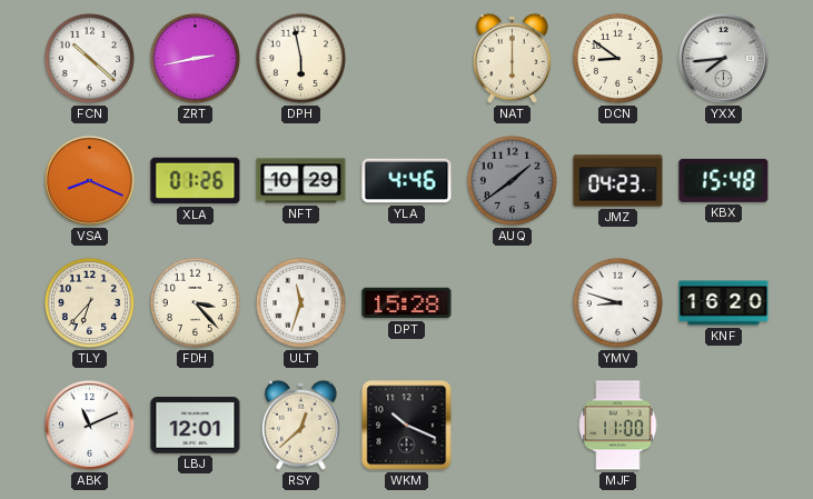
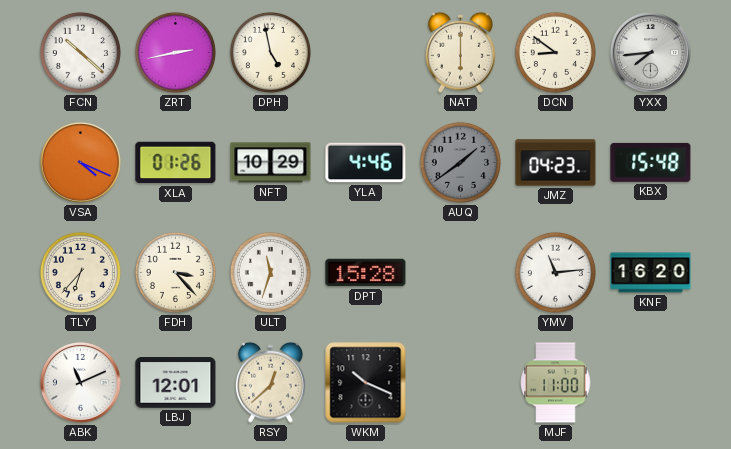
DPH: 5:58 -> 4:58 (270, 52)
VSA: 8:19 -> 4:19 (81, 163)
YMV: 8:48 -> 11:14 (555, 272)
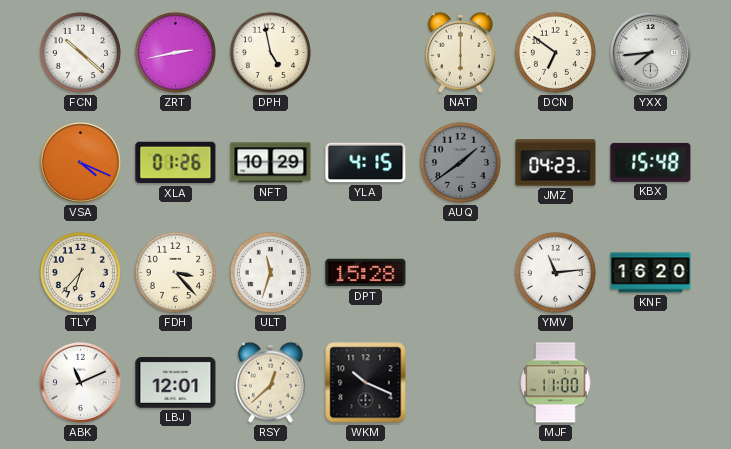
DCN: 8:51 -> 6:51 (555, 52)
YLA: 4:46 -> 4:15 (366, 163)
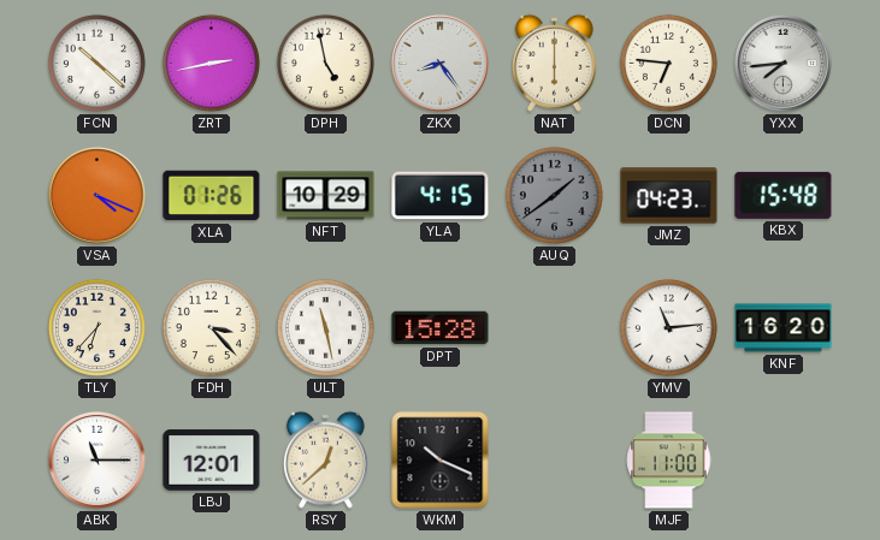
ZKX: none -> 8:24 (441, 64)
DCN: 6:51 -> 6:46 (668, 63)
ULT: 11:33 -> 11:28 (325, 327)
ABK: 11:11 -> 11:15 (98, 461)
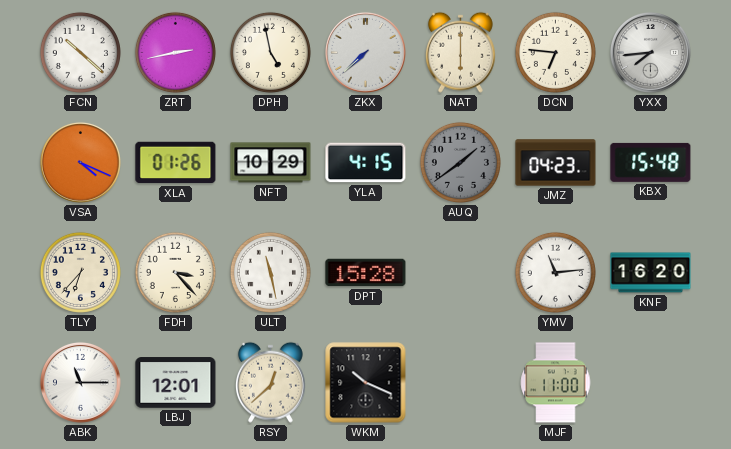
ZKX: 8:24 -> 7:38 (366, 53)
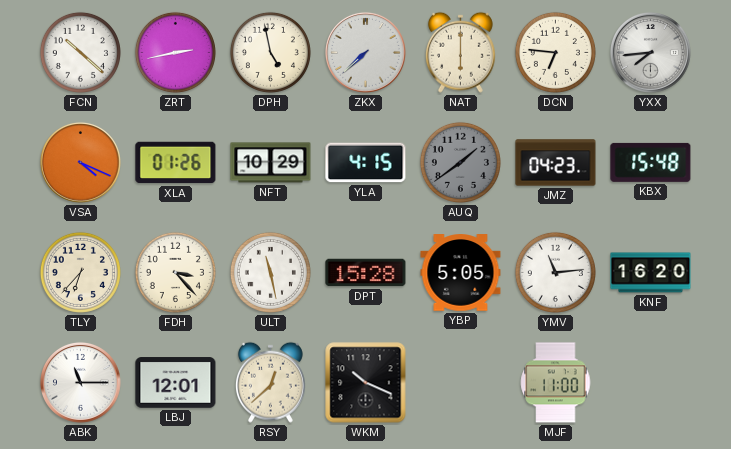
YBP: none -> 5:05 (461, 273)
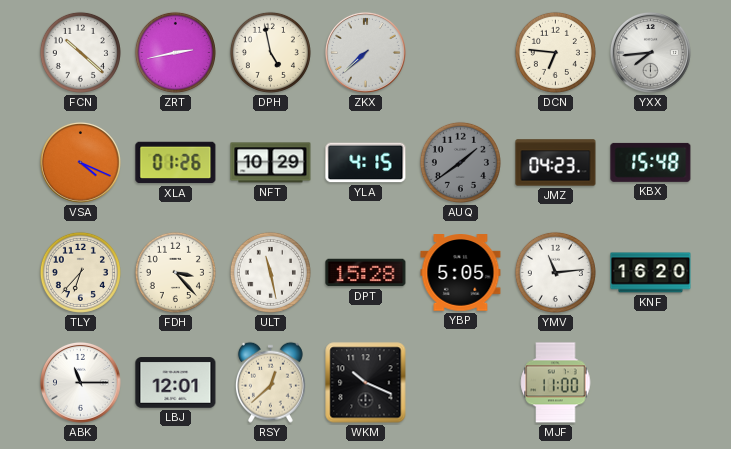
NAT: 6:00 -> none (460, 52)
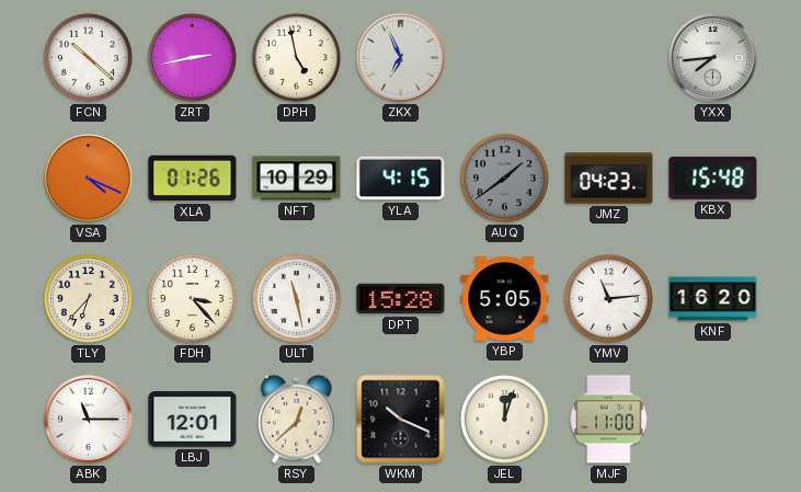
ZKX: 7:38 -> 6:56 (401, 58)
DCN: 6:46 -> none (555, 52)
JEL: none -> 12:03 (504, 419)
